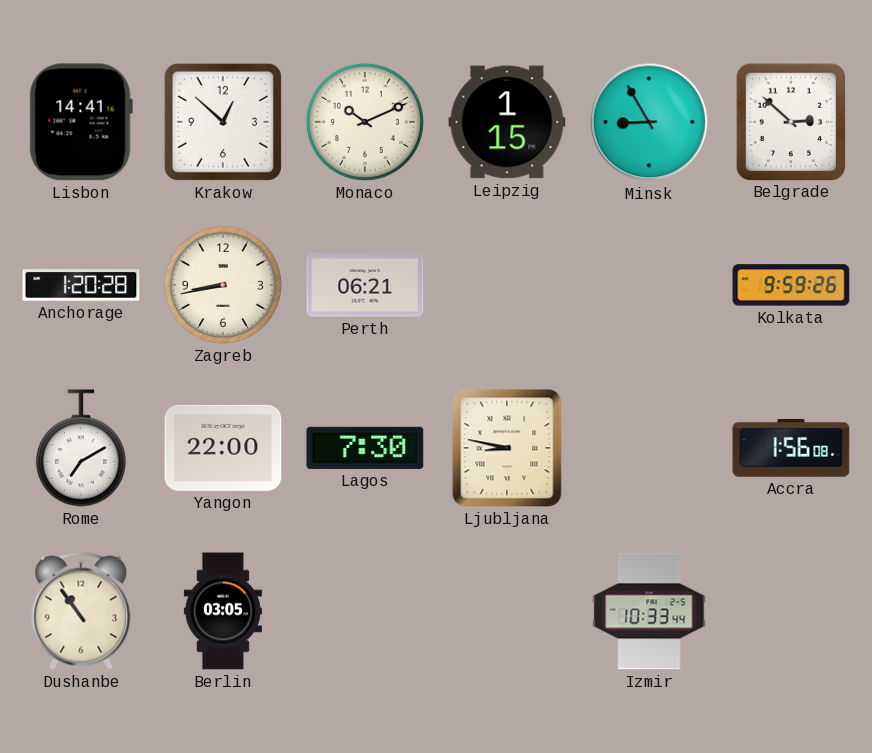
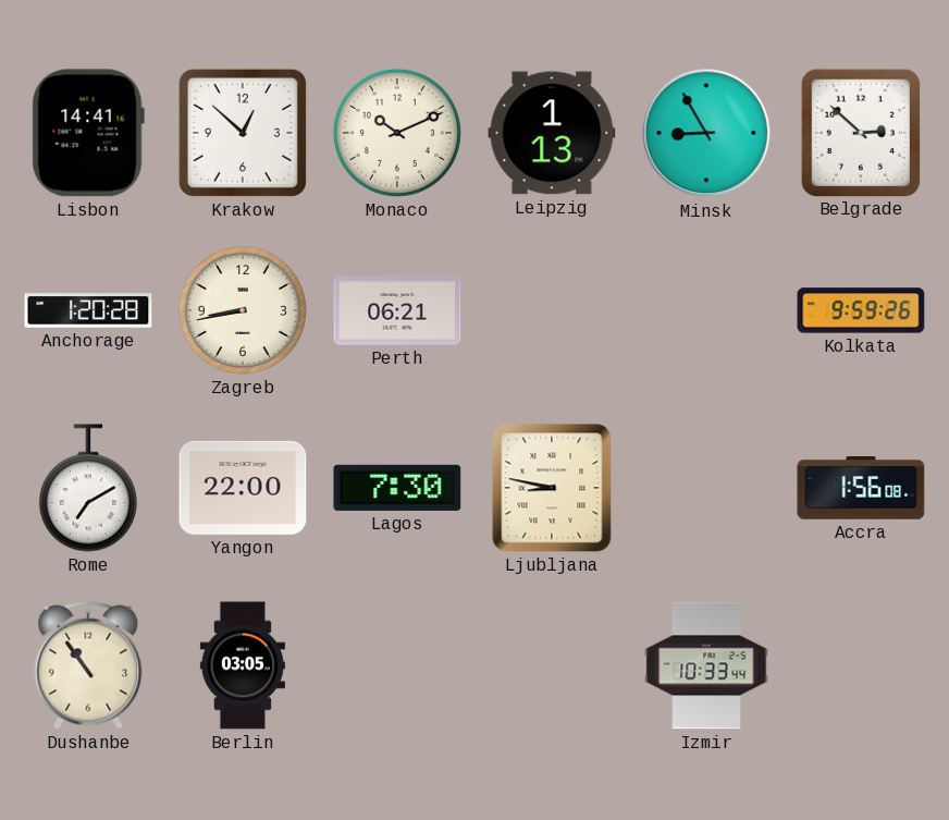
Leipzig: 1:15 -> 1:13 (552, 133)
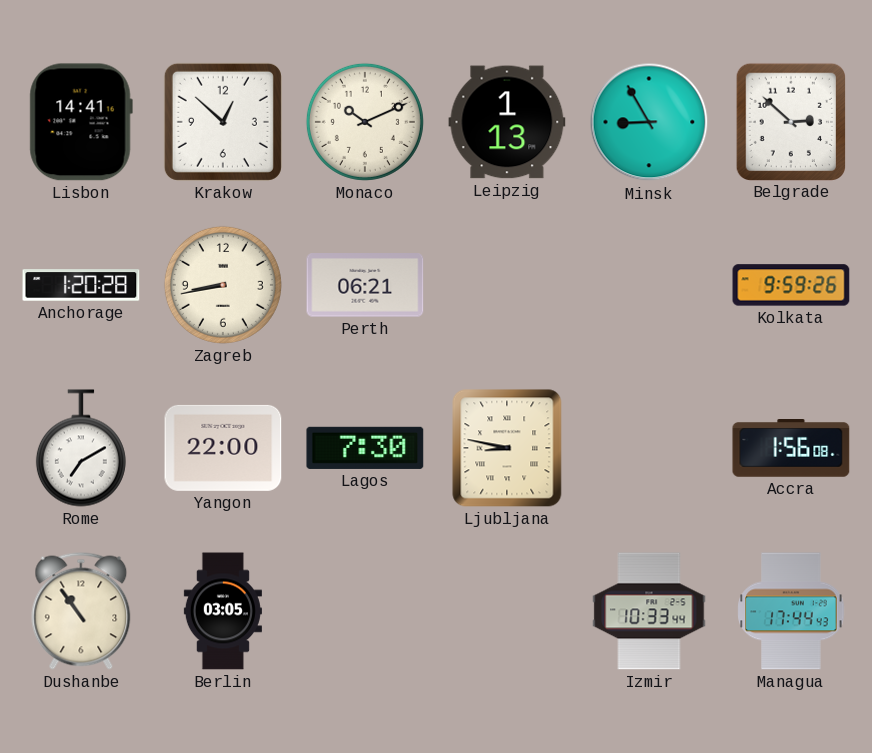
Managua: none -> 17:44 (791, 611)
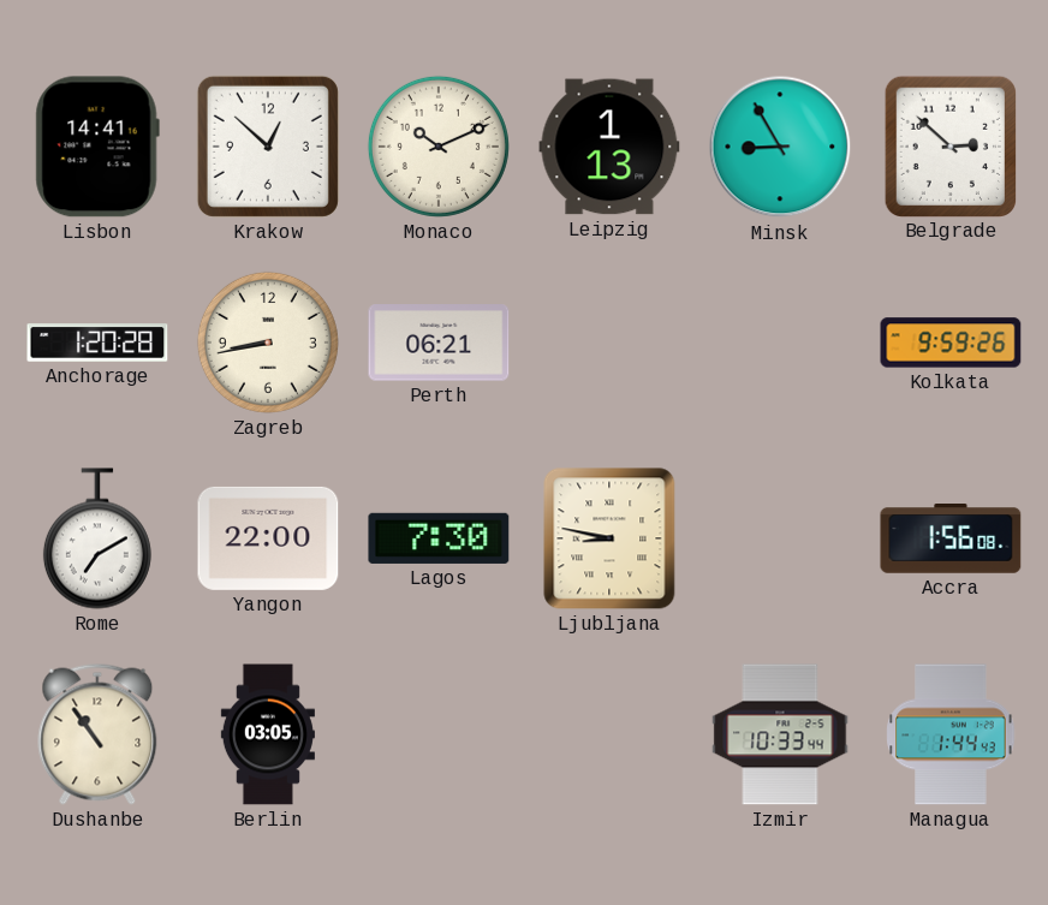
Managua: 17:44 -> 1:44 (951, 734)
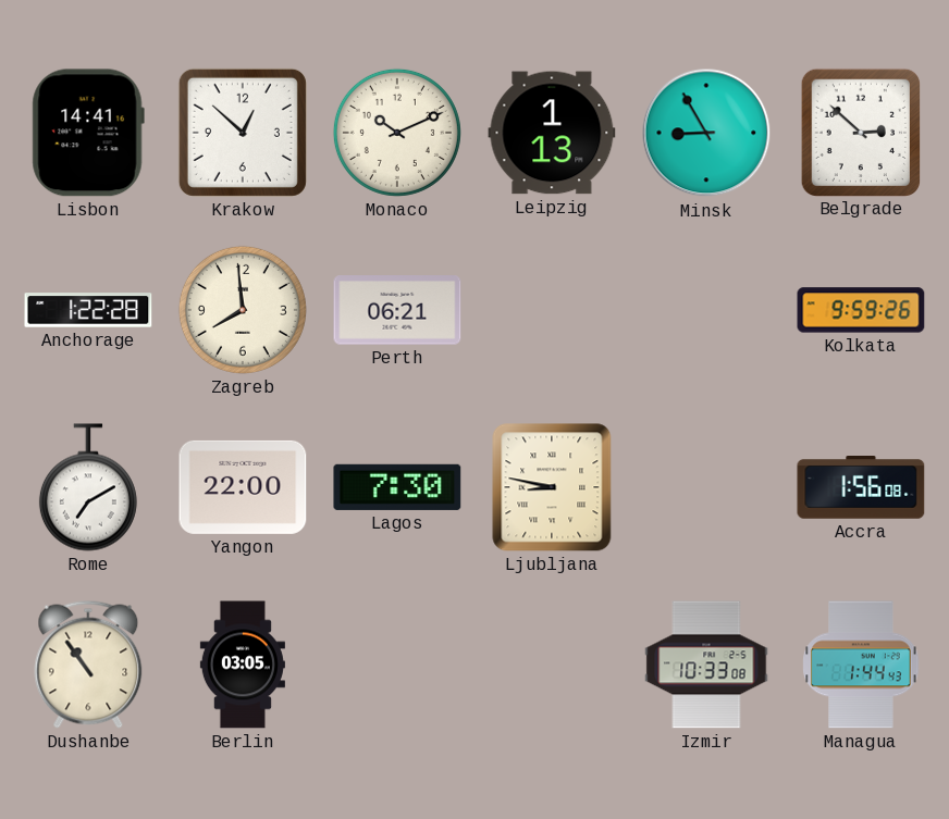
Anchorage: 1:20 -> 1:22 (88, 310)
Zagreb: 8:43 -> 7:59 (243, 310)
Izmir: 10:33:44 -> 10:33:08 (706, 665)
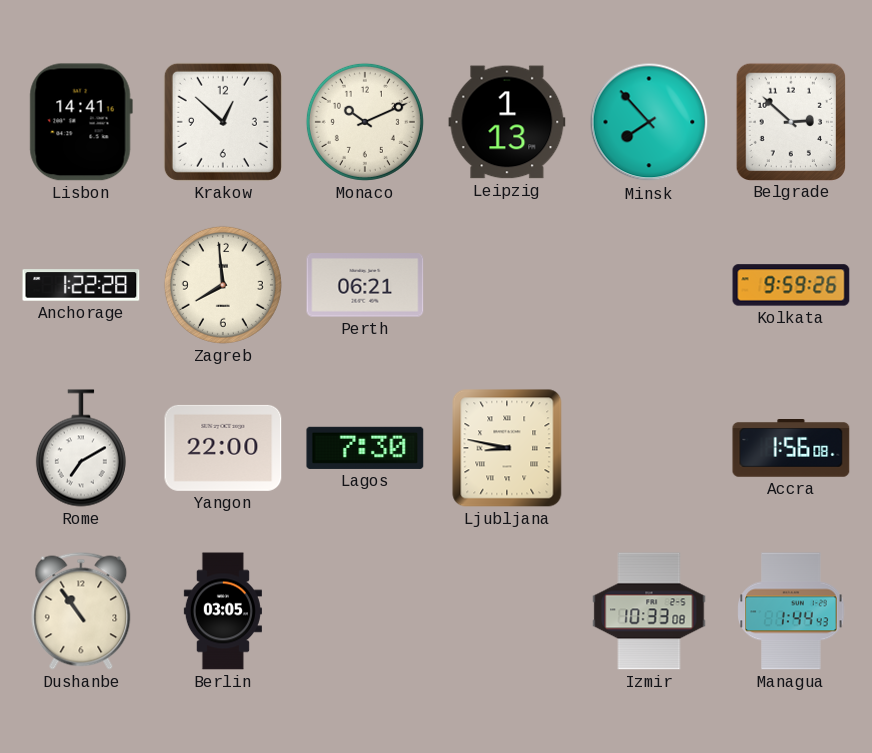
Minsk: 8:55 -> 7:53 (649, 122)
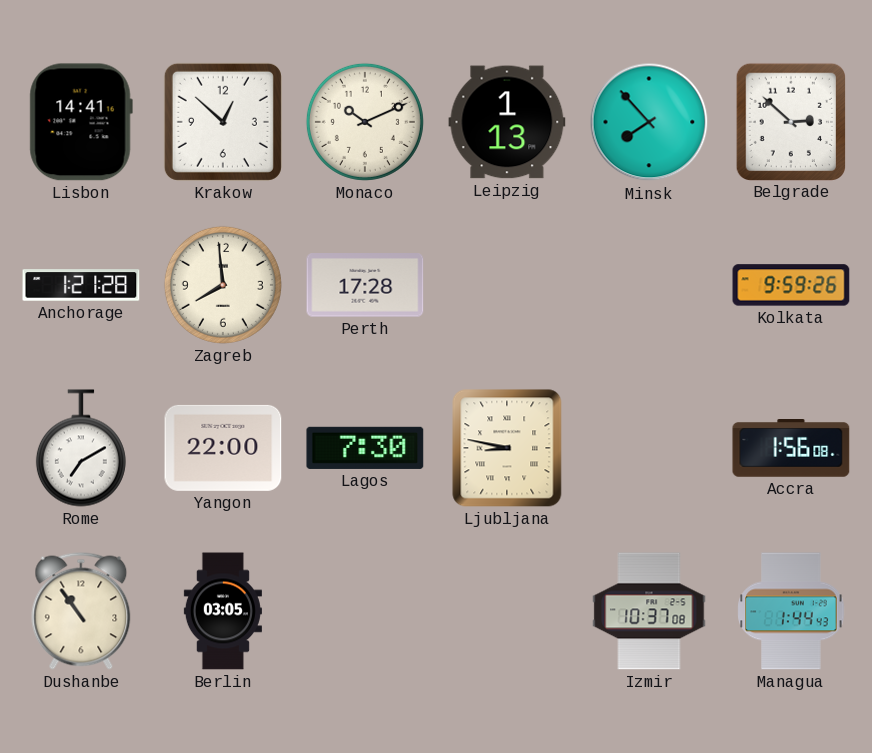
Anchorage: 1:22 -> 1:21 (81, 285)
Perth: 06:21 -> 17:28 (365, 285)
Izmir: 10:33 -> 10:37 (649, 611)
